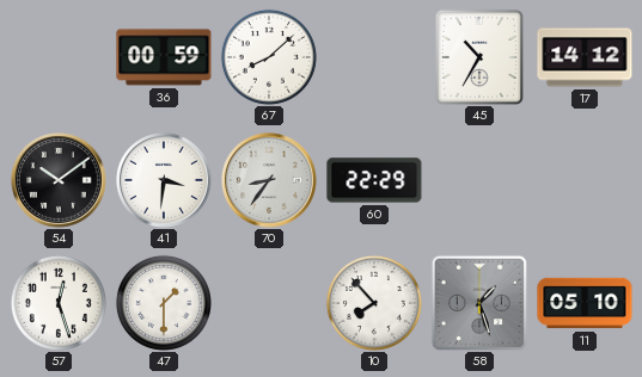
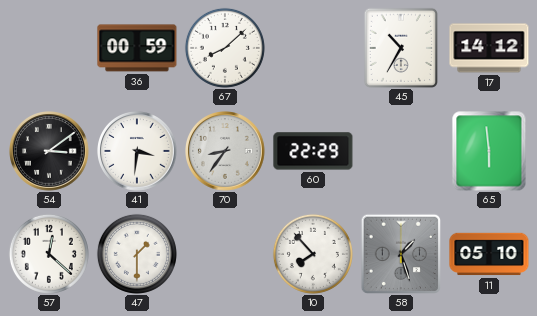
54: 10:09 -> 3:09 (50, 152)
65: none -> 5:59 (489, 151)
57: 12:27 -> 12:22 (49, 254)
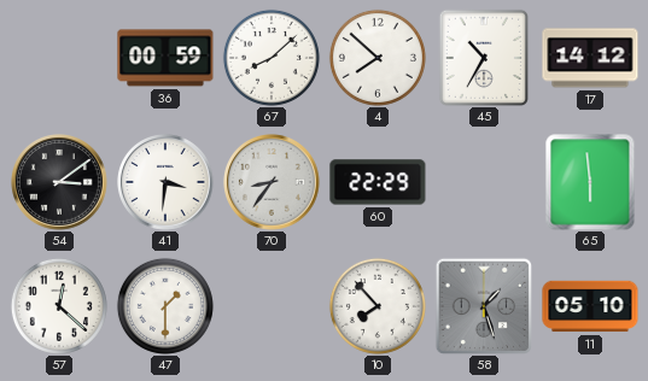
4: none -> 7:52 (378, 58)
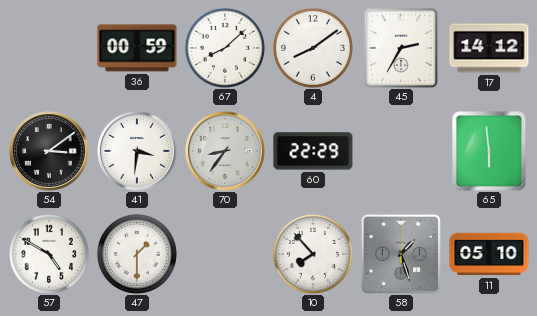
4: 7:52 -> 8:09 (313, 48)
45: 10:35 -> 2:35 (400, 47)
57: 12:22 -> 4:50 (49, 254)
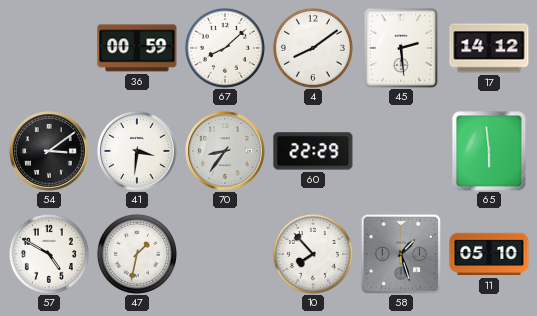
45: 2:35 -> 2:29 (400, 47)
47: 1:30 -> 1:32 (137, 254)
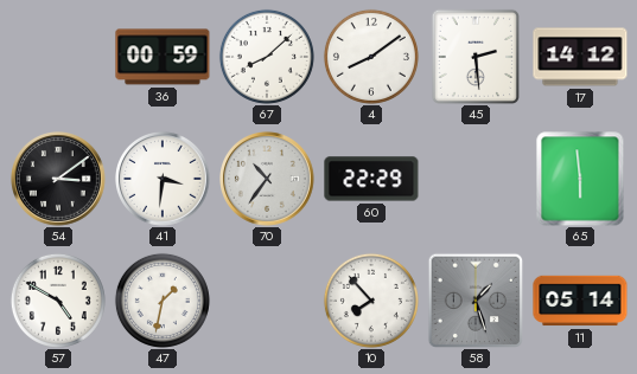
70: 8:36 -> 10:36 (268, 180)
11: 05:10 -> 05:14 (580, 301)
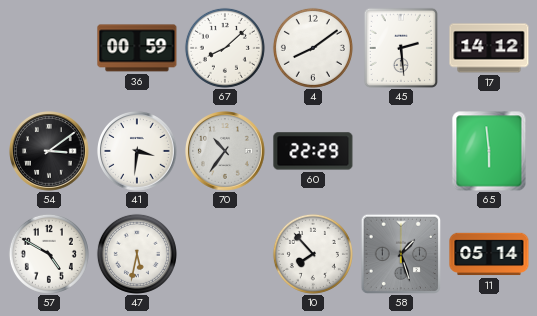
47: 1:32 -> 5:32 (137, 254)
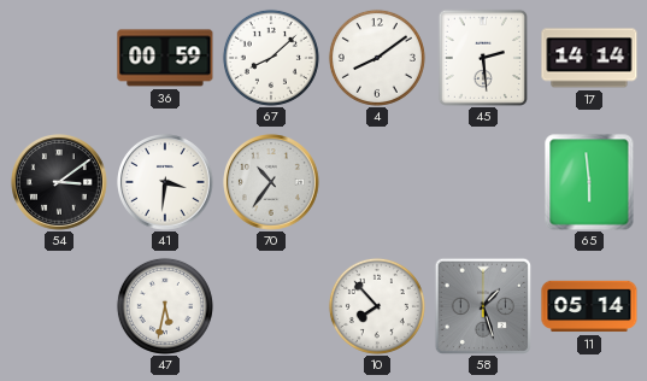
17: 14:12 -> 14:14 (589, 58)
60: 22:29 -> none (313, 151)
57: 4:50 -> none (49, 254)
